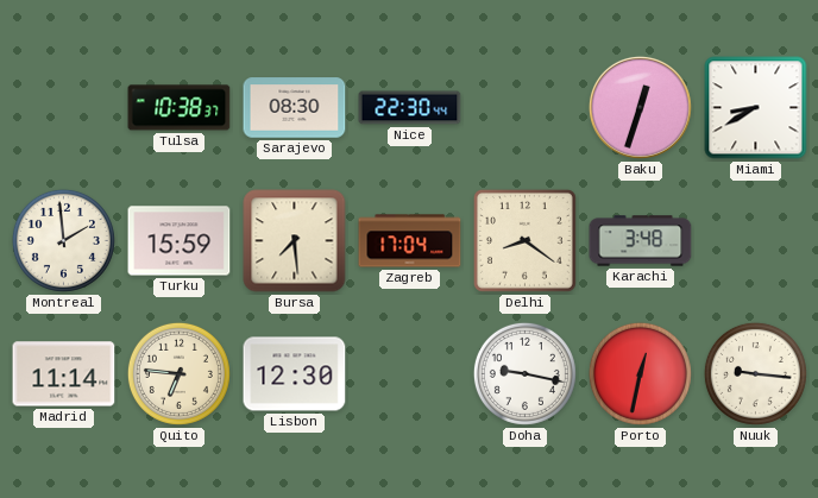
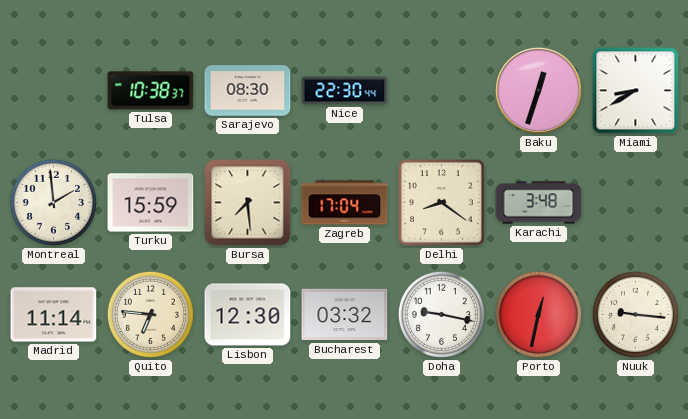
Bucharest: none -> 03:32 (345, 315)
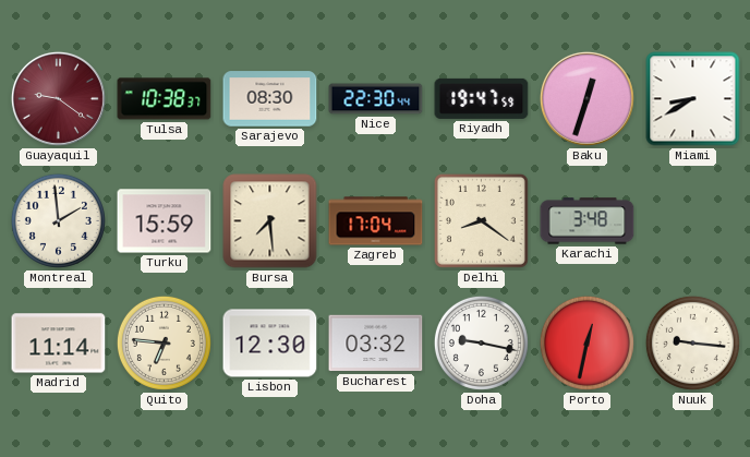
Guayaquil: none -> 9:21 (58, 98)
Riyadh: none -> 19:47 (482, 98)
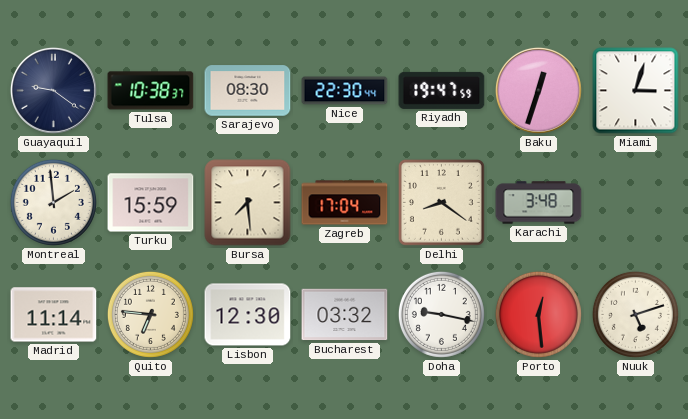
Guayaquil dial: burgundy -> navy (53, 90)
Miami: 8:40 -> 3:03 (636, 91)
Porto: 12:32 -> 12:29 (538, 314)
Nuuk: 9:16 -> 5:12 (635, 314)
